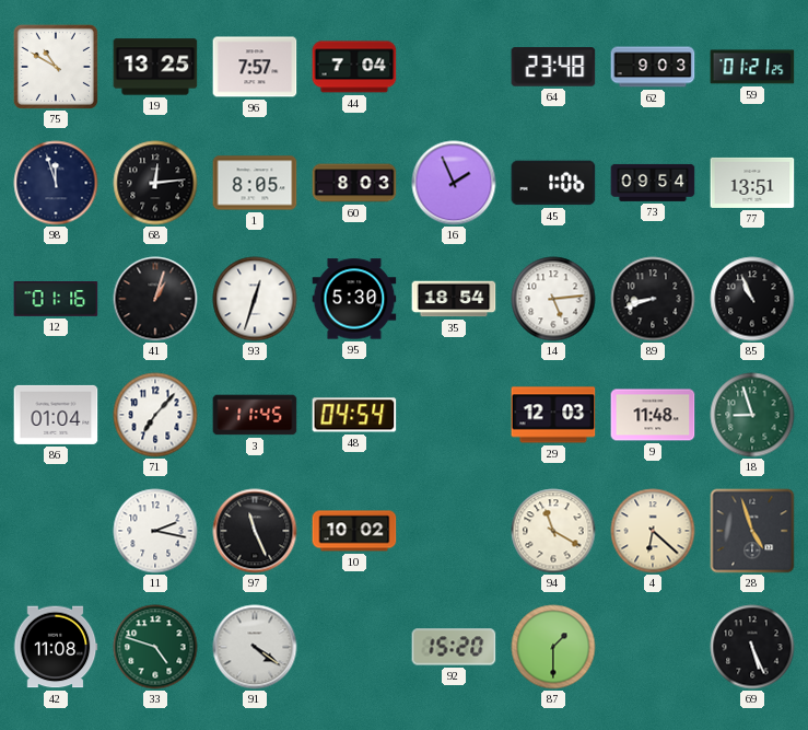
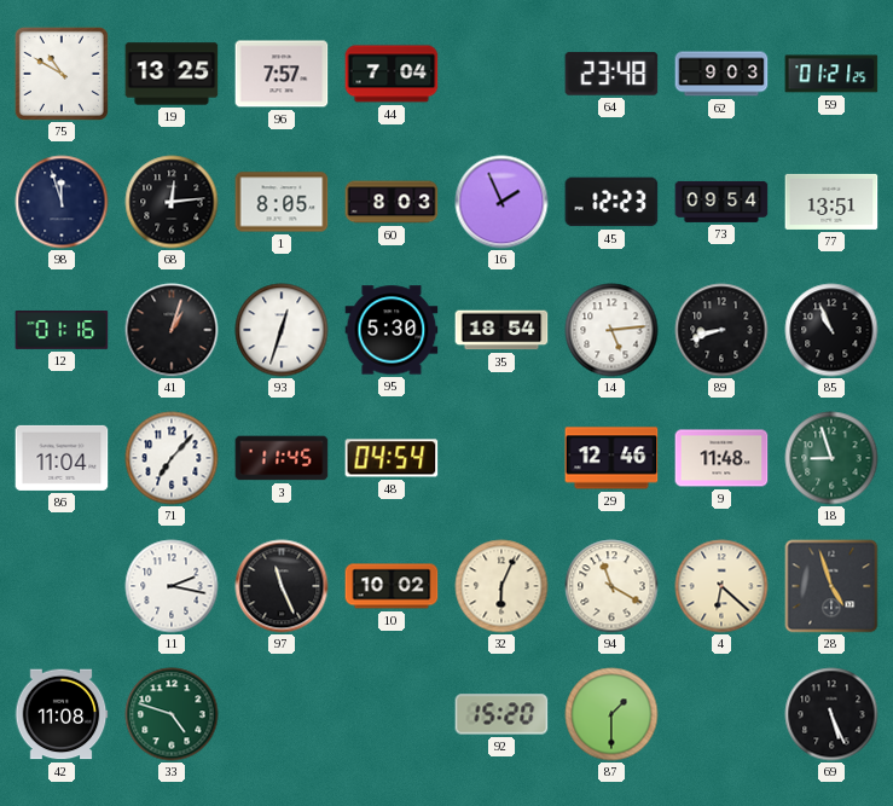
45: 1:06 -> 12:23 (611, 202)
86: 01:04 -> 11:04 (62, 458)
29: 12:03 -> 12:46 (611, 458)
32: none -> 6:04 (501, 586)
91: 4:21 -> none (255, 647)
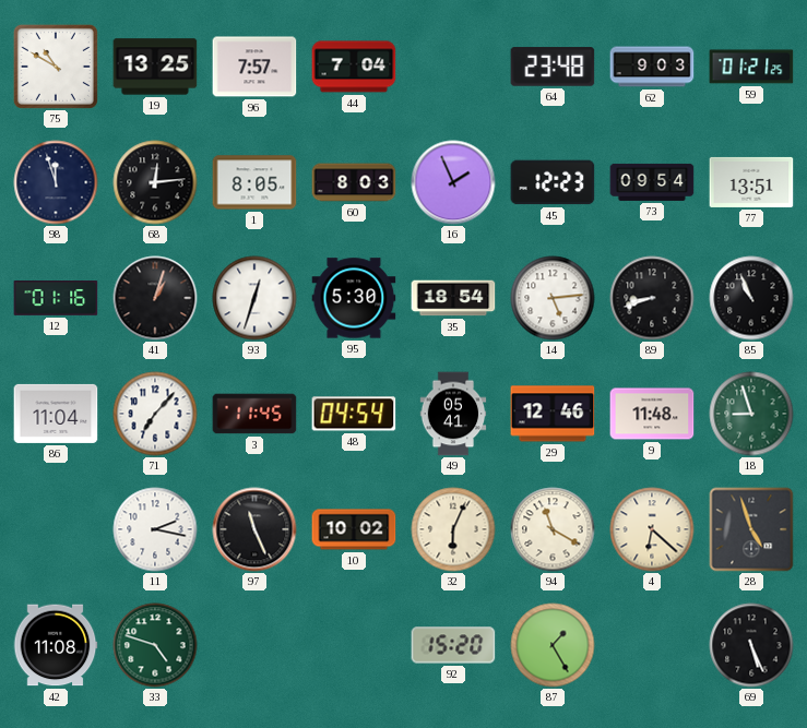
49: none -> 05:41 (453, 414)
87: 1:30 -> 1:25 (553, 645)
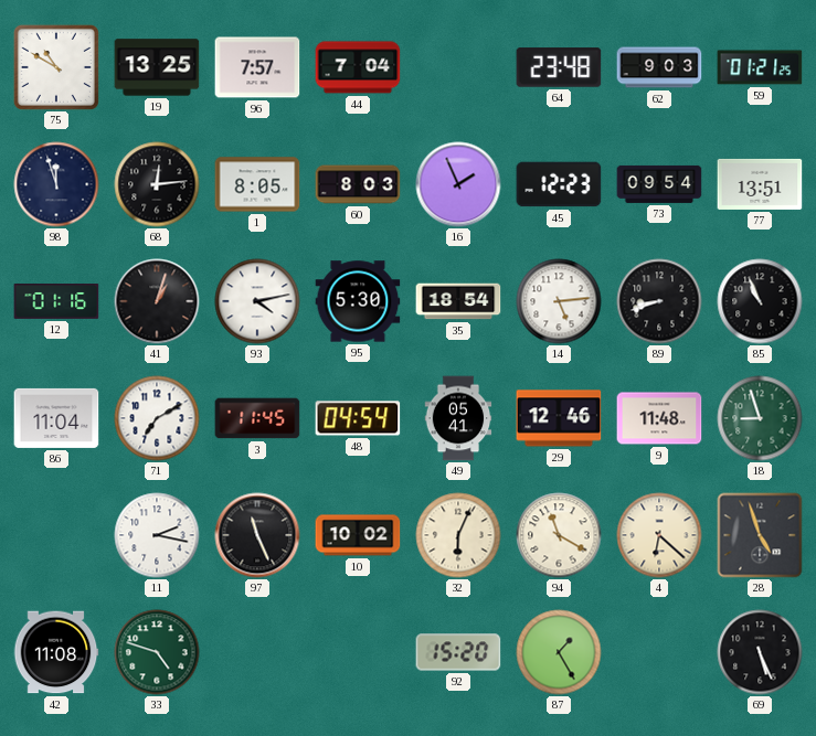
93: 12:33 -> 4:13 (257, 301)
71: 7:07 -> 7:10 (157, 418)
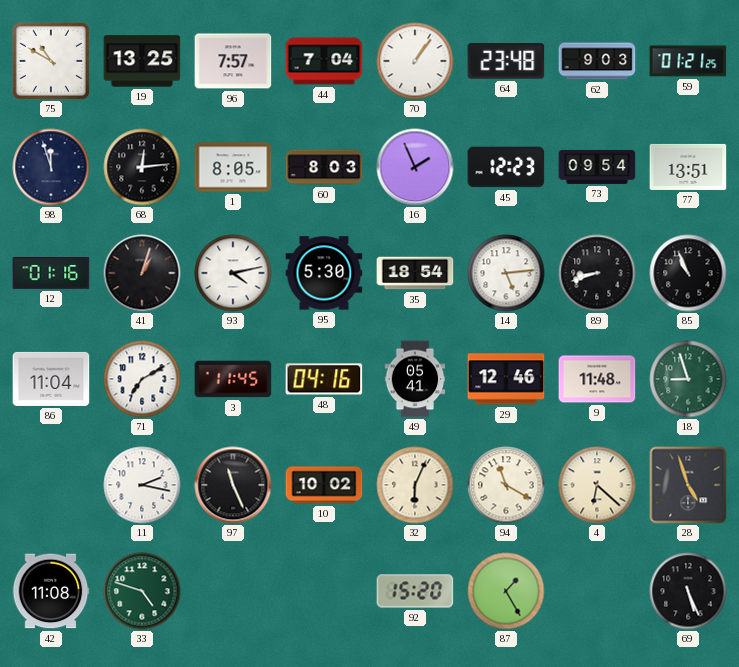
70: none -> 1:06 (415, 61)
48: 04:54 -> 04:16 (324, 379)
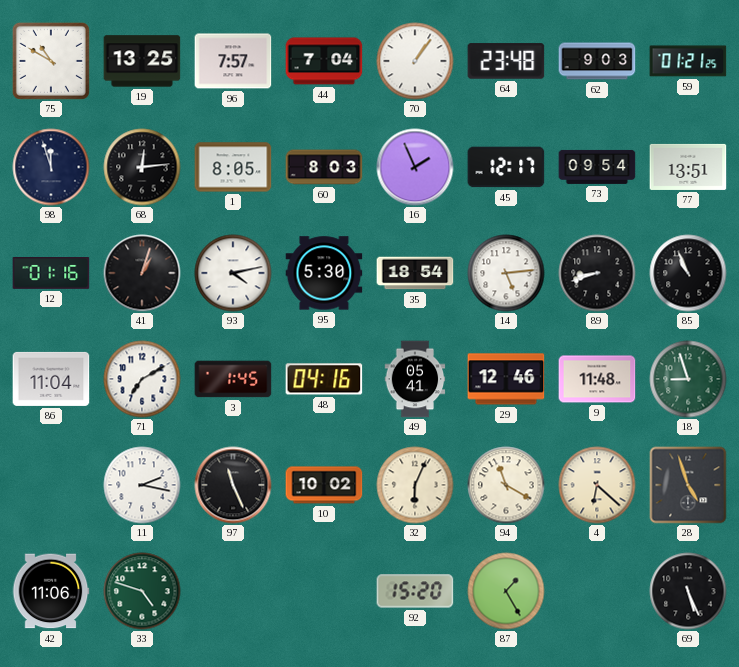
45: 12:23 -> 12:17 (506, 167)
3: 11:45 -> 1:45 (233, 379)
42: 11:08 -> 11:06 (51, 591)
